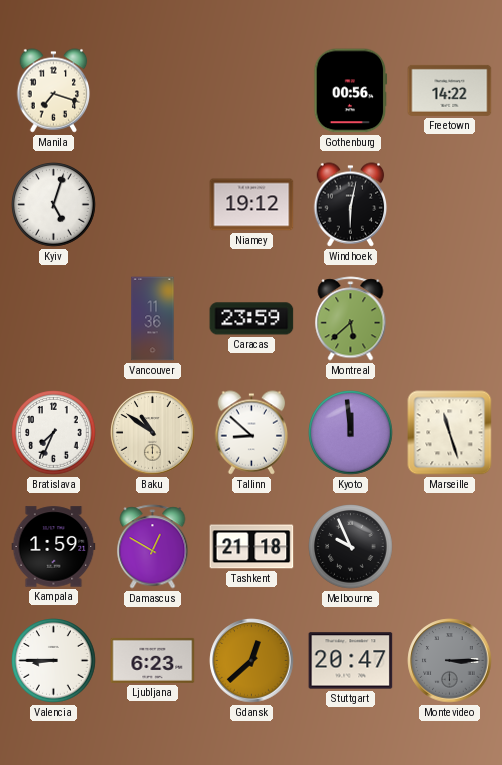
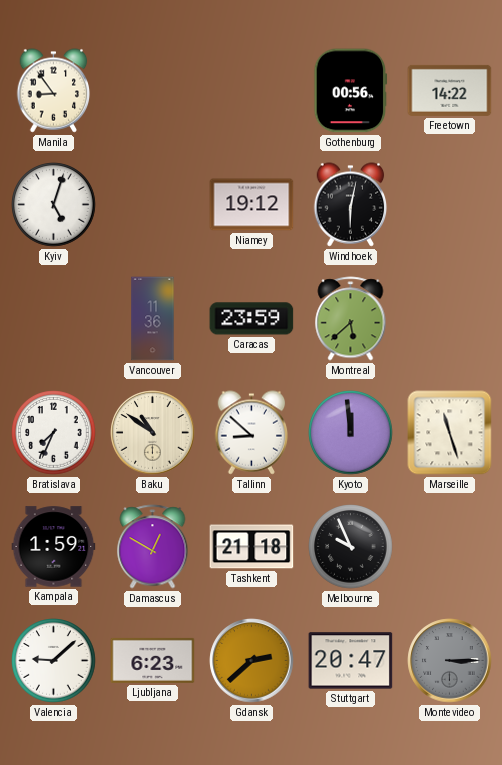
Manila: 7:18 -> 8:54 (54, 91)
Valencia: 8:45 -> 9:08 (54, 661)
Gdansk: 12:38 -> 2:38 (252, 661)
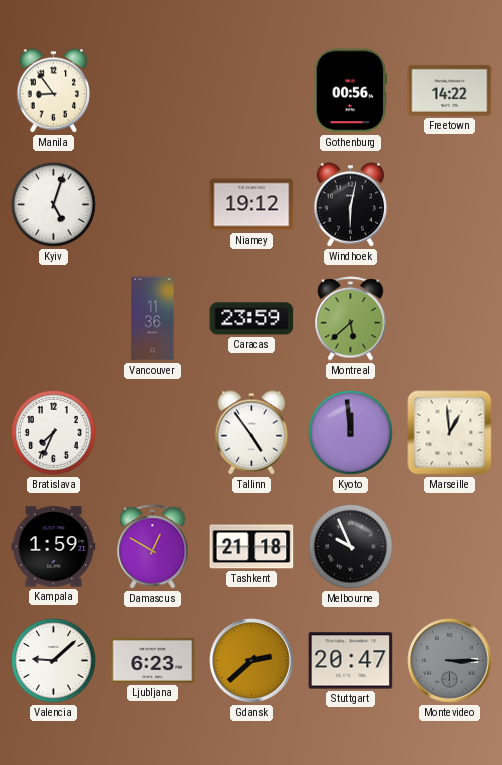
Baku: 10:51 -> none (153, 433)
Tallinn: 8:52 -> 4:54 (252, 433)
Marseille: 11:27 -> 12:59 (450, 433)
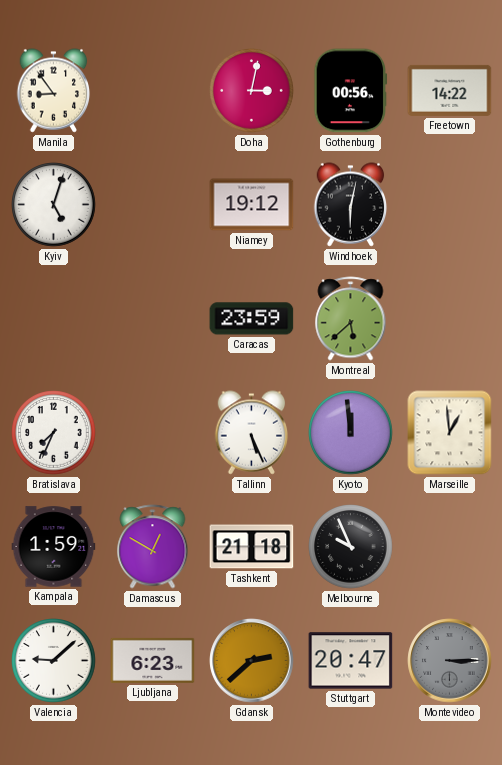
Doha: none -> 3:02 (252, 91)
Vancouver: 11:36 -> none (153, 319)
Tallinn: 4:54 -> 5:26 (252, 433)
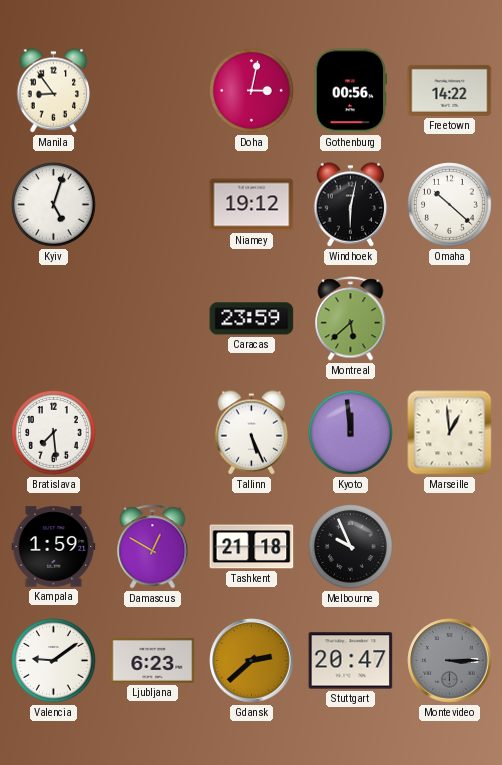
Omaha: none -> 10:22 (450, 205)
Bratislava: 7:34 -> 7:29 (54, 433)
Valencia: 9:08 -> 9:09 (54, 661)
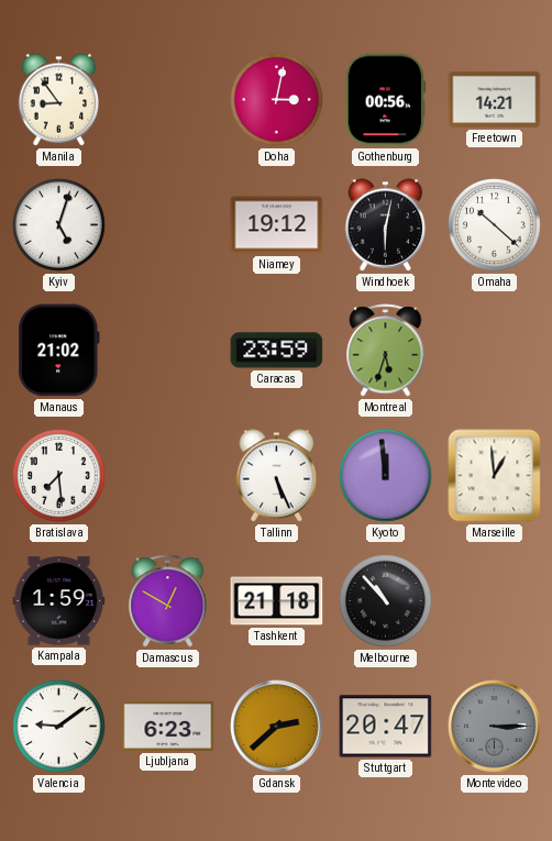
Freetown: 14:22 -> 14:21 (495, 99)
Manaus: none -> 21:02 (59, 351)
Montreal: 5:38 -> 5:33 (386, 351)
Melbourne: 9:56 -> 10:53 (386, 601)
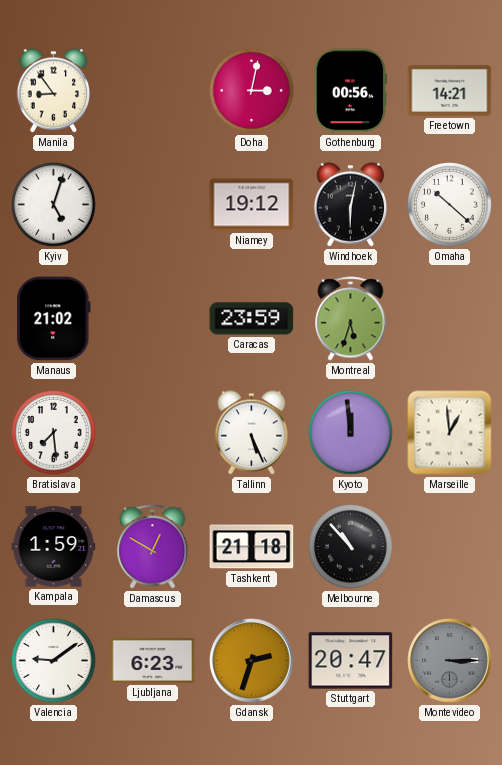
Gdansk: 2:38 -> 2:33 (252, 661)
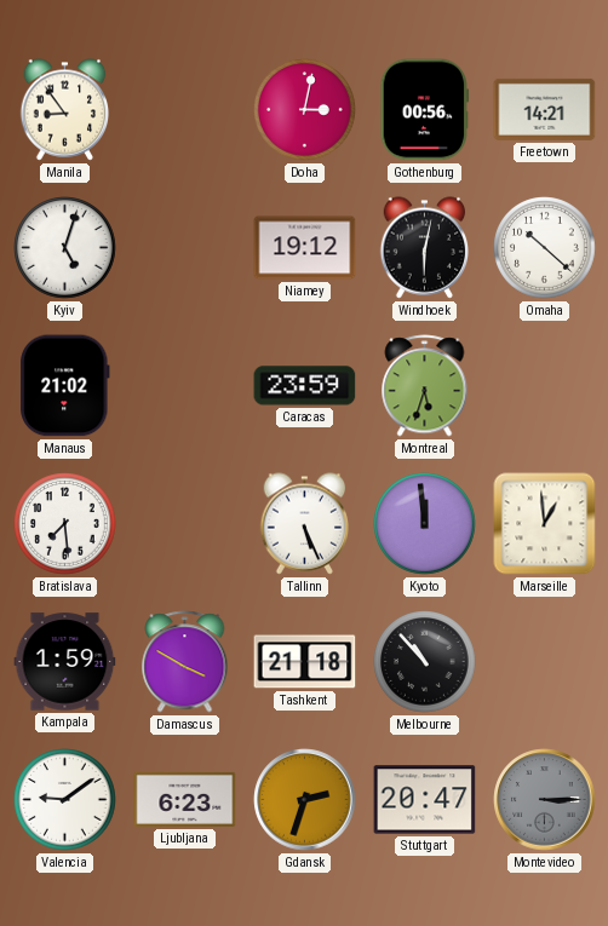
Damascus: 12:50 -> 3:50 (185, 662)
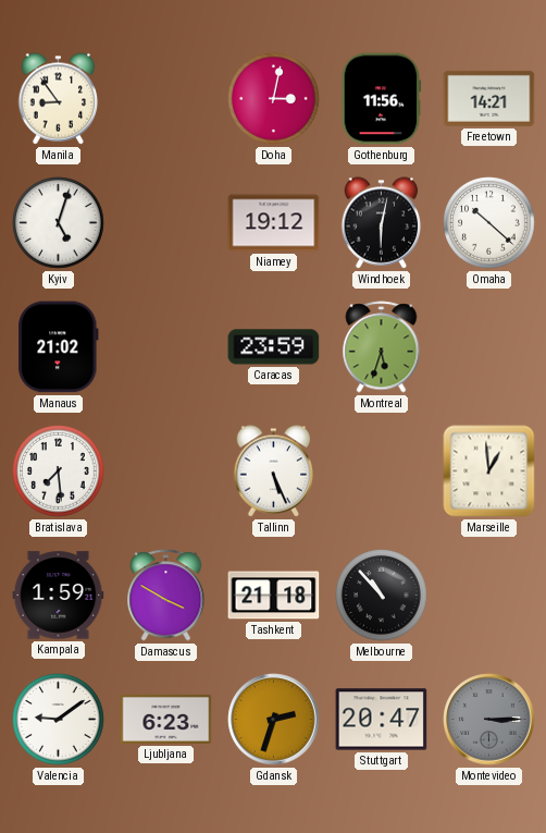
Gothenburg: 00:56 -> 11:56 (382, 99)
Kyoto: 11:59 -> none (425, 524)
